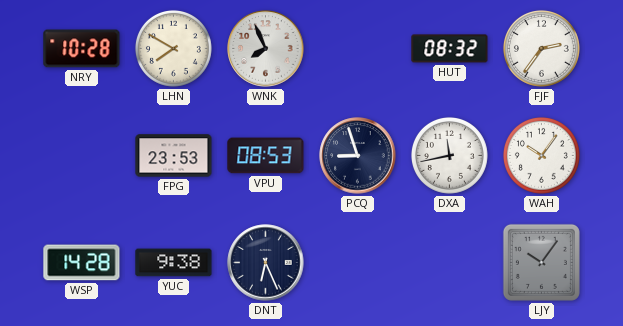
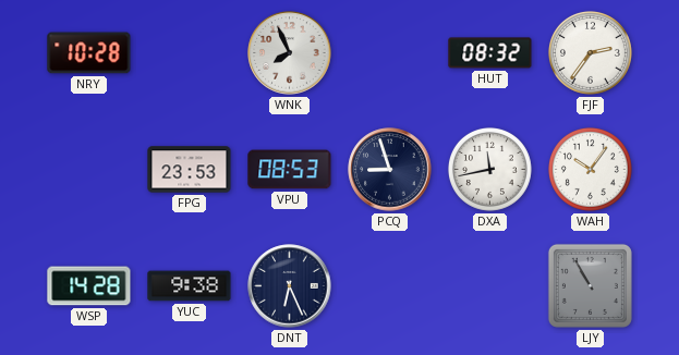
LHN: 7:50 -> none (173, 48)
LJY: 10:06 -> 10:55 (590, 285)
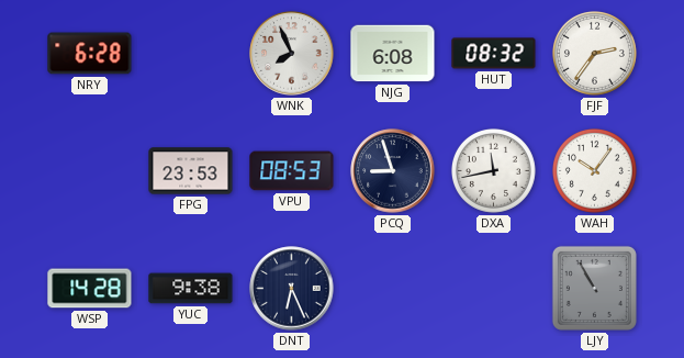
NRY: 10:28 -> 6:28 (90, 54)
NJG: none -> 6:08 (393, 54)
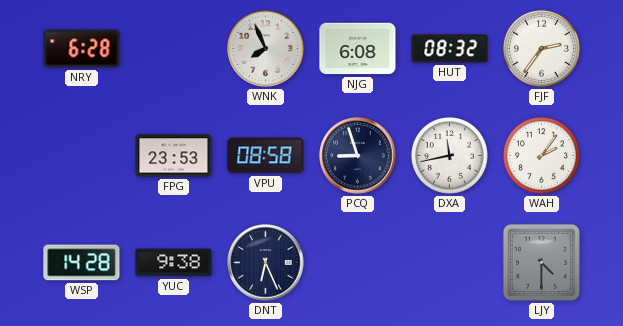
VPU: 08:53 -> 08:58 (266, 156)
WAH: 10:06 -> 2:06 (541, 155)
LJY: 10:55 -> 4:30 (541, 262)
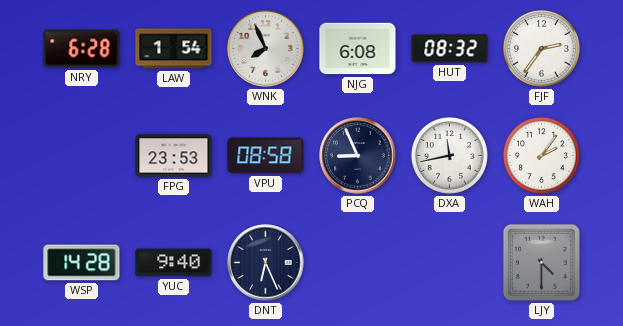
LAW: none -> 1:54 (174, 49)
PCQ: 8:57 -> 8:56 (358, 156)
YUC: 9:38 -> 9:40 (174, 263)
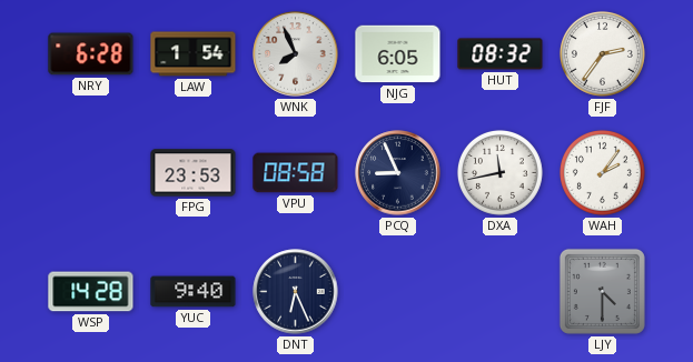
NJG: 6:08 -> 6:05 (398, 54)
